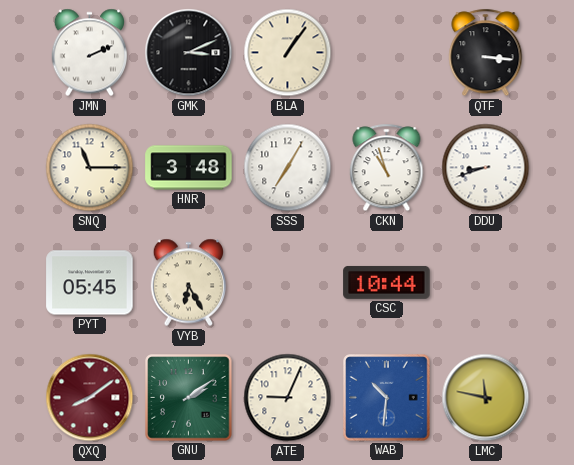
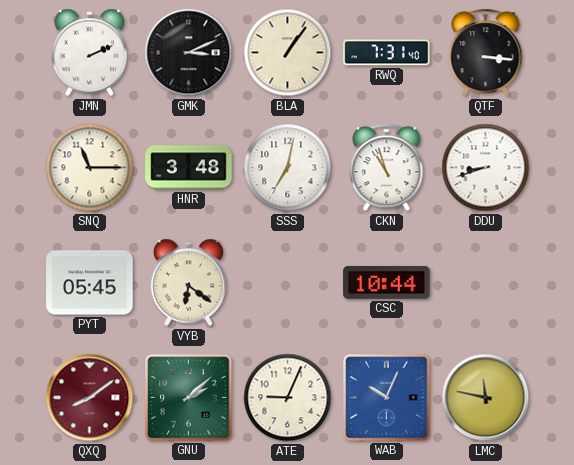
RWQ: none -> 7:31 (387, 53)
SSS: 7:05 -> 7:02 (288, 168)
VYB: 6:25 -> 6:21 (189, 283)
GNU: 2:09 -> 2:08 (189, 398)
WAB: 10:31 -> 10:04 (387, 398)
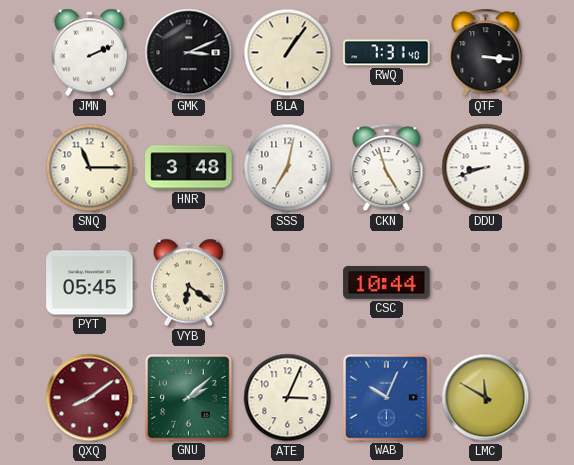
CKN: 10:57 -> 4:57 (387, 168)
ATE: 9:04 -> 3:04 (288, 398)
LMC: 11:47 -> 11:50 (486, 398)
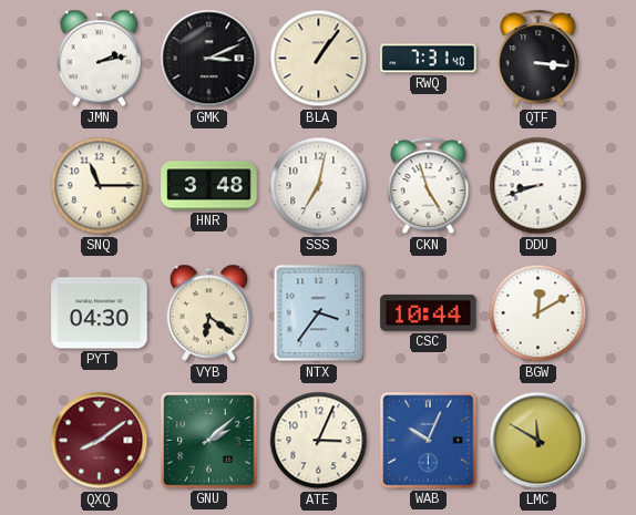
JMN: 2:11 -> 2:13 (100, 59)
PYT: 05:45 -> 04:30 (100, 313)
NTX: none -> 3:36 (319, 313)
BGW: none -> 12:10 (538, 313)
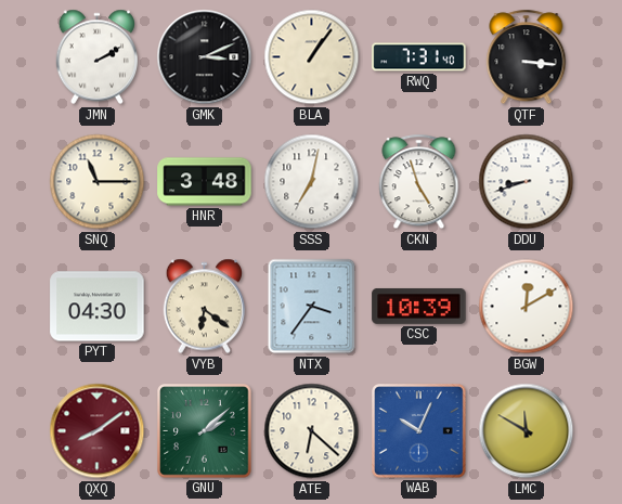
JMN: 2:13 -> 2:10 (98, 57)
CSC: 10:44 -> 10:39 (419, 307)
ATE: 3:04 -> 6:22 (312, 431)
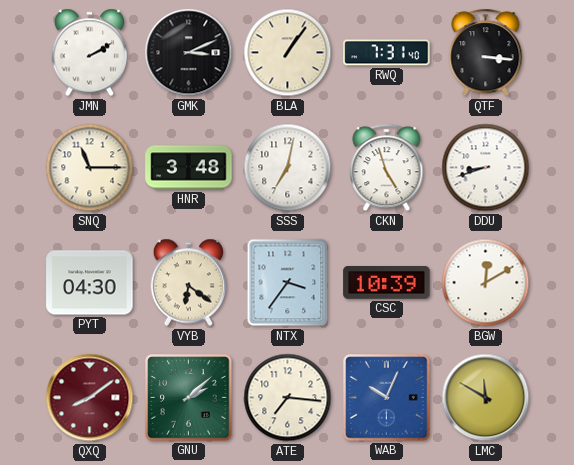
ATE: 6:22 -> 7:16 (288, 398)
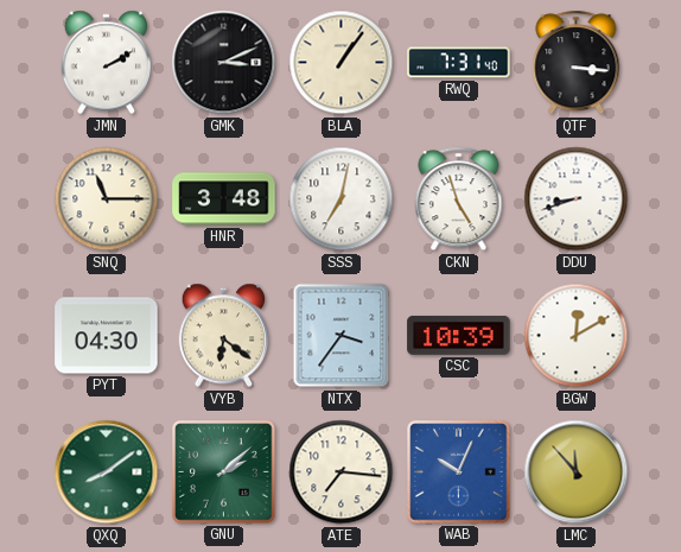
QXQ dial: burgundy -> green (107, 472)
LMC: 11:50 -> 11:53 (577, 472)
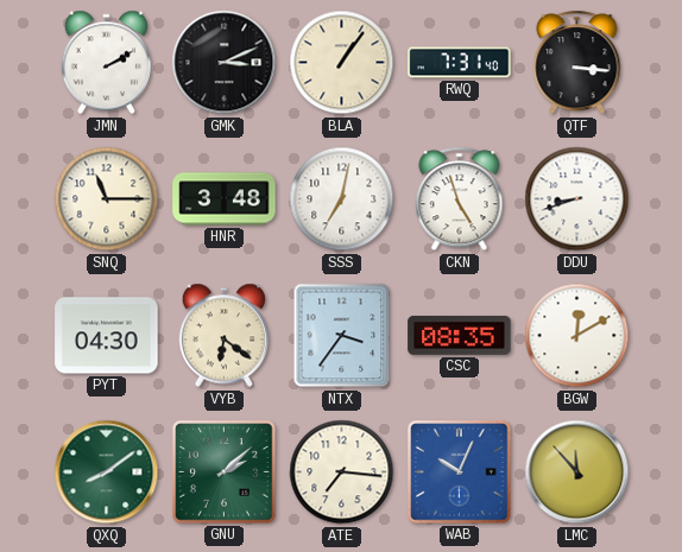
CSC: 10:39 -> 08:35 (460, 336)
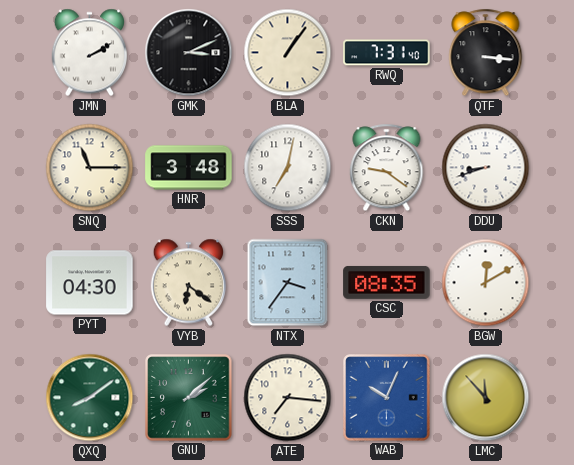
CKN: 4:57 -> 9:21 (387, 168)
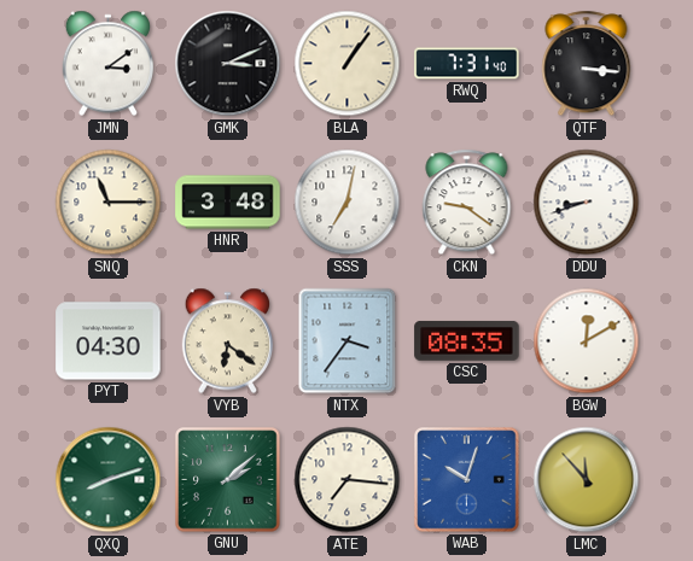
JMN: 2:10 -> 3:09 (109, 64)
QXQ: 8:09 -> 8:12 (109, 480)
WAB: 10:04 -> 10:03 (467, 480)
